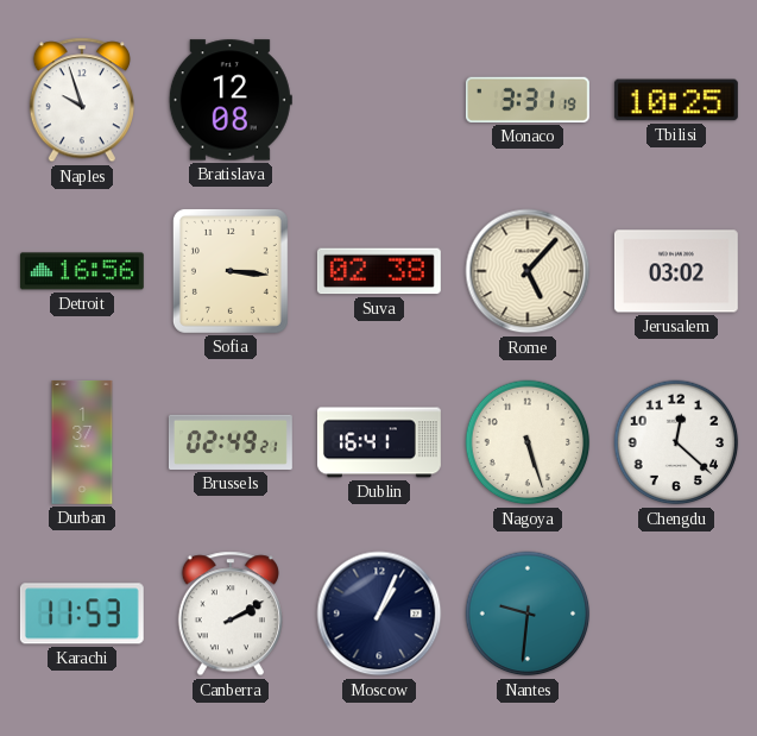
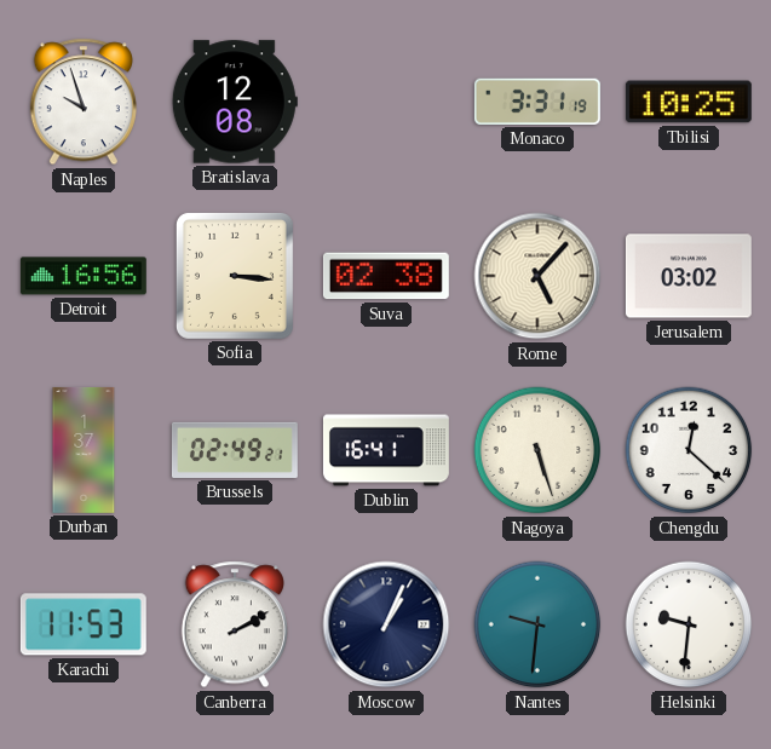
Helsinki: none -> 9:31 (689, 624)
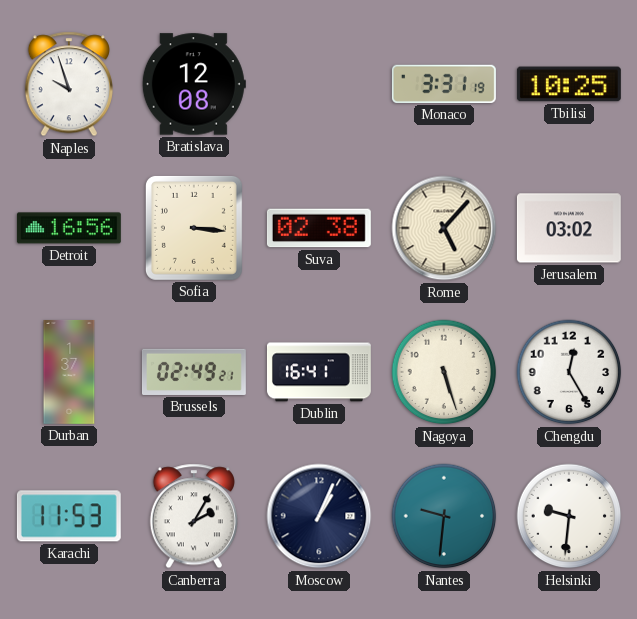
Chengdu: 12:22 -> 12:25 (569, 372)
Canberra: 2:10 -> 2:05 (194, 516)
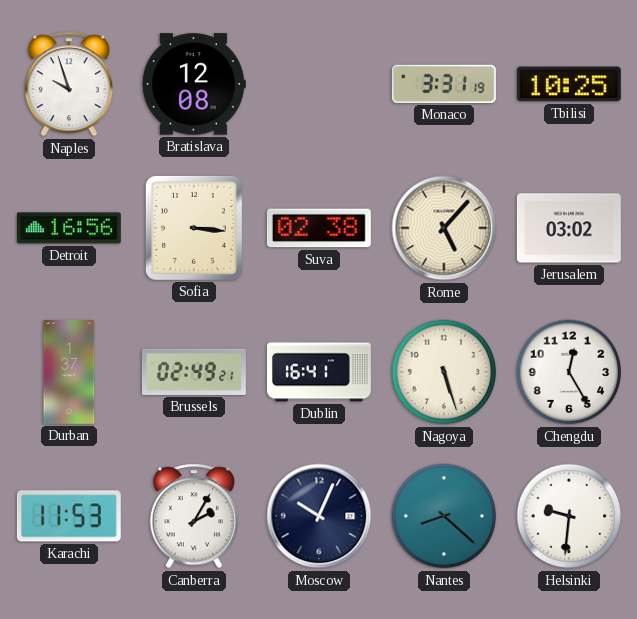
Moscow: 1:04 -> 10:04 (319, 516)
Nantes: 9:31 -> 8:22 (444, 516)
